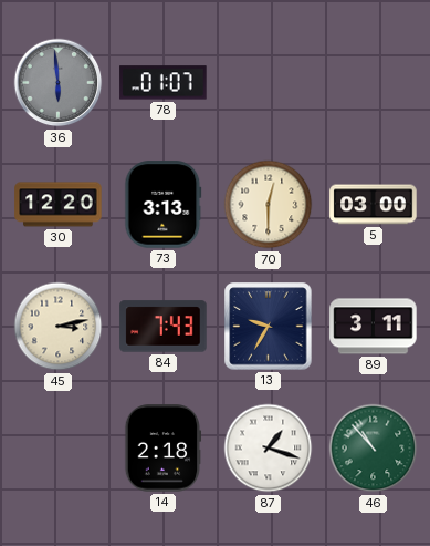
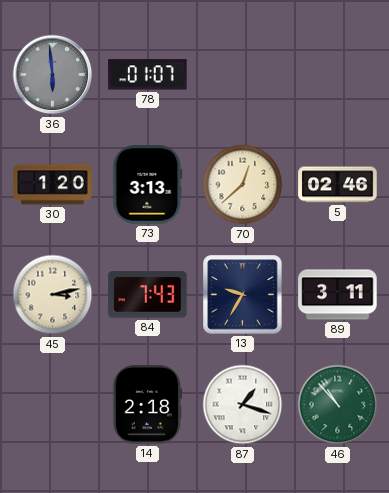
30: 12:20 -> 1:20 (53, 185)
70: 12:30 -> 12:38 (243, 185)
5: 03:00 -> 02:46 (338, 185)
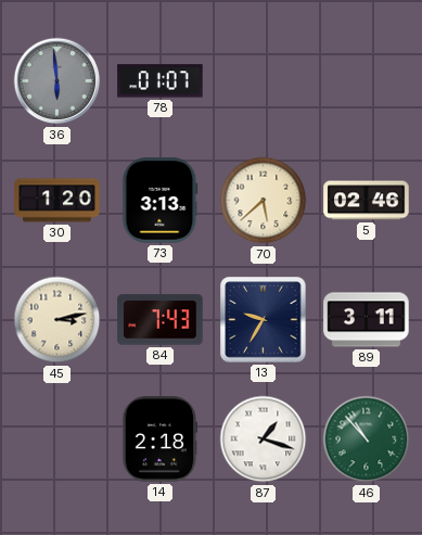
70: 12:38 -> 5:38 (264, 201)
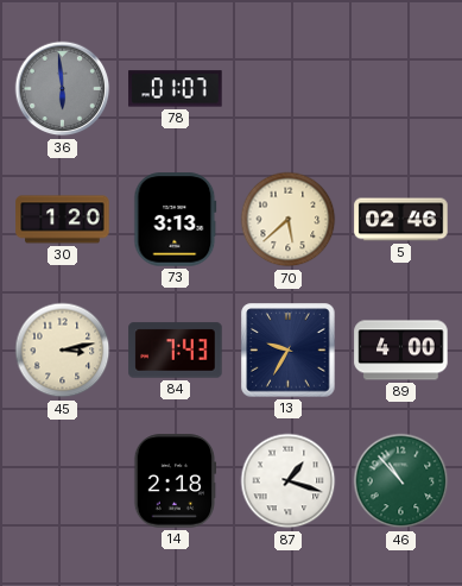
89: 3:11 -> 4:00 (401, 351)
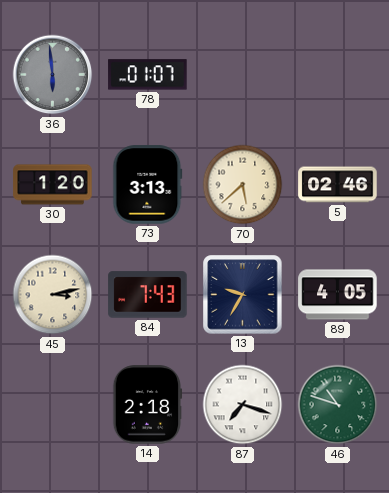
89: 4:00 -> 4:05 (338, 295)
87: 1:18 -> 7:18 (243, 405)
46: 10:53 -> 10:48 (338, 405)
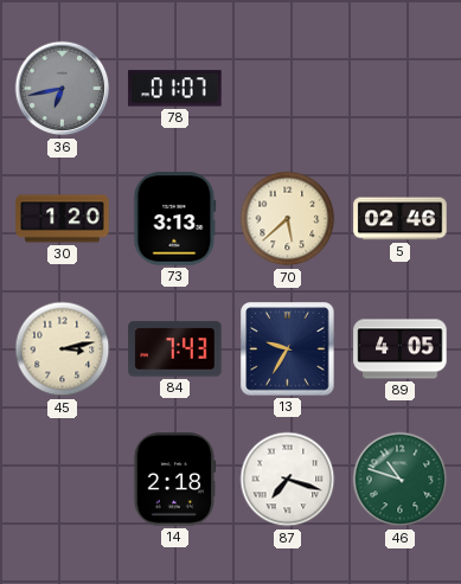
36: 5:59 -> 6:43 (63, 89)
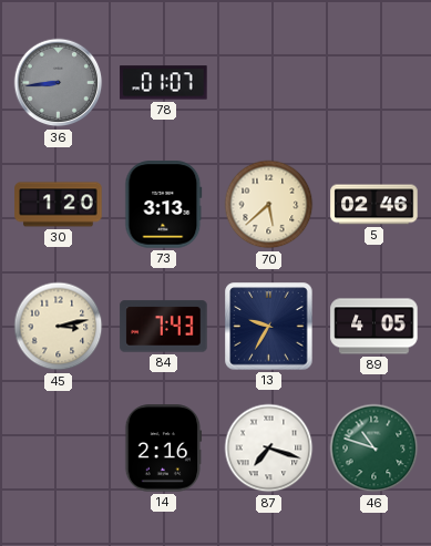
36: 6:43 -> 8:44 (59, 83)
14: 2:18 -> 2:16 (163, 449)
